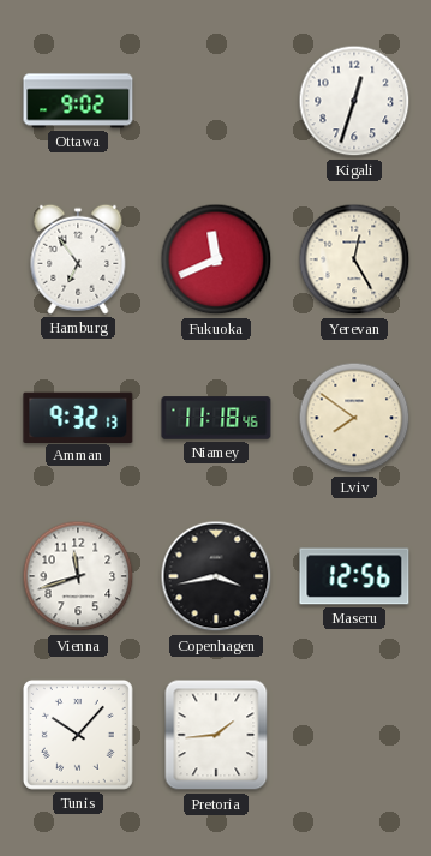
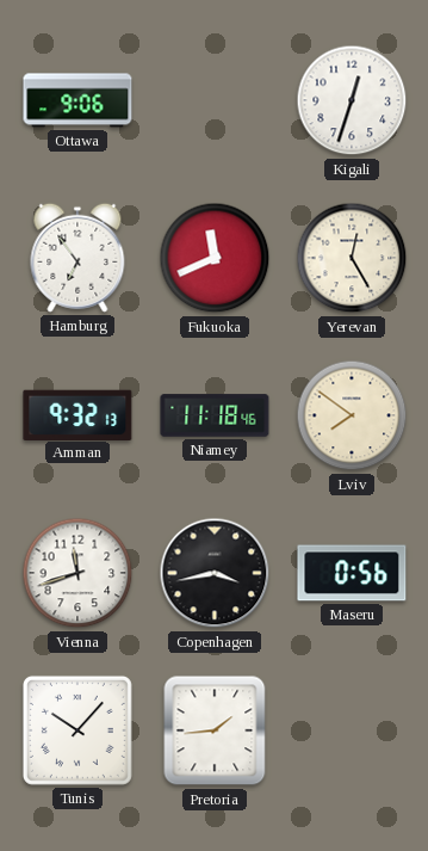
Ottawa: 9:02 -> 9:06 (77, 100)
Maseru: 12:56 -> 0:56 (352, 573)
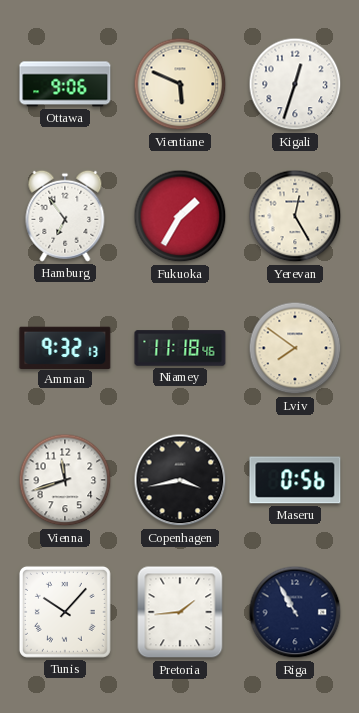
Vientiane: none -> 5:49 (180, 84)
Fukuoka: 11:41 -> 1:35 (180, 216)
Riga: none -> 10:55 (295, 612)
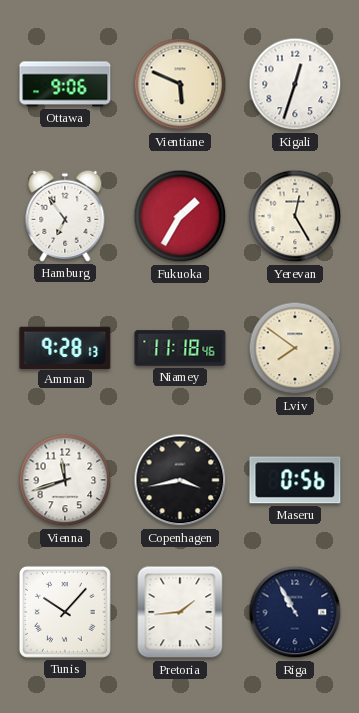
Amman: 9:32 -> 9:28 (65, 347)
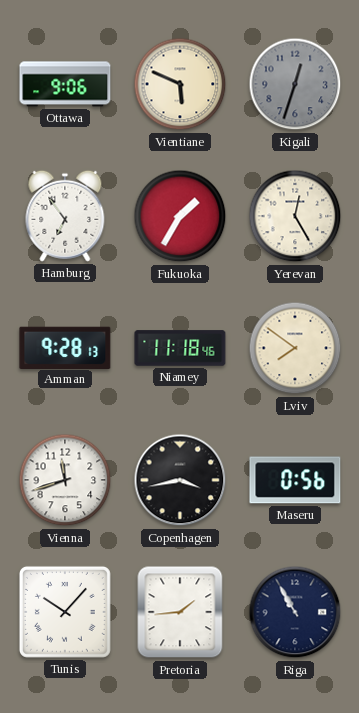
Kigali dial: white -> grey (295, 84)
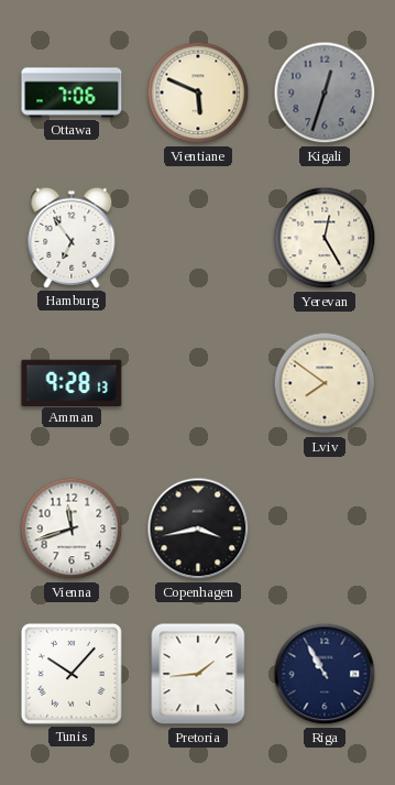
Ottawa: 9:06 -> 7:06 (72, 92)
Fukuoka: 1:35 -> none (180, 216)
Niamey: 11:18 -> none (180, 348)
Maseru: 0:56 -> none (295, 480)
